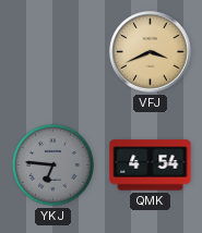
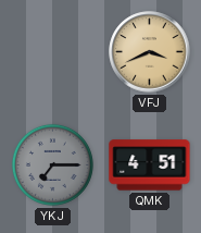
YKJ: 6:46 -> 7:15 (52, 164)
QMK: 4:54 -> 4:51 (150, 165)
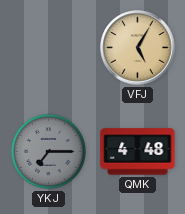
VFJ: 3:41 -> 5:05 (138, 48)
QMK: 4:51 -> 4:48 (138, 152)
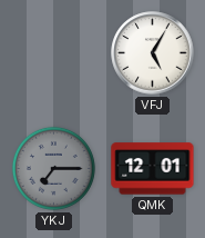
VFJ dial: champagne -> white (153, 53)
QMK: 4:48 -> 12:01 (153, 169)
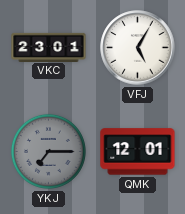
VKC: none -> 23:01 (49, 47)
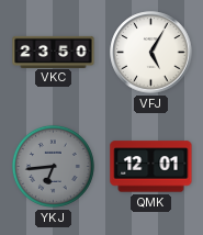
VKC: 23:01 -> 23:50 (54, 52)
YKJ: 7:15 -> 6:44 (53, 166)
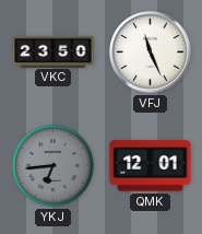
VFJ: 5:05 -> 11:26 (151, 52)
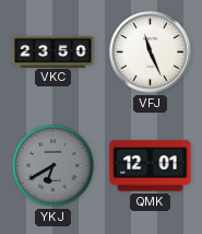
YKJ: 6:44 -> 6:40 (52, 165)
